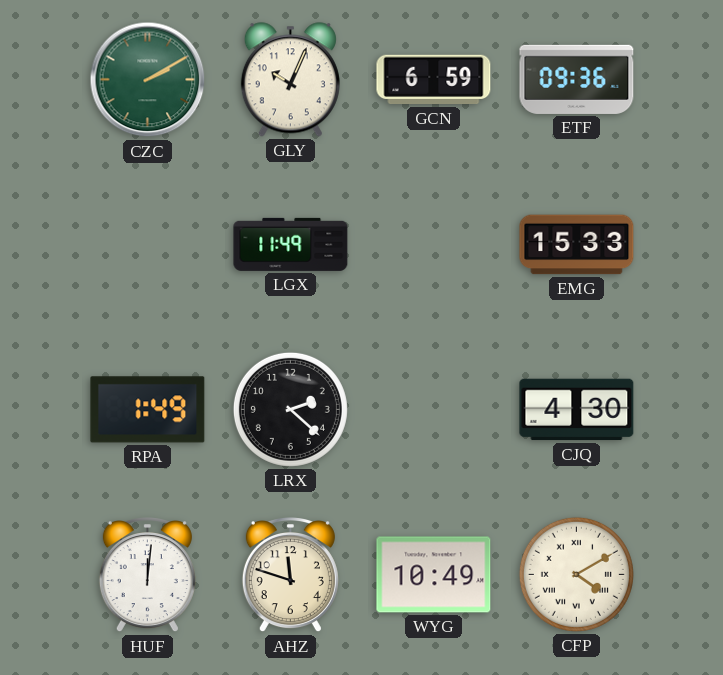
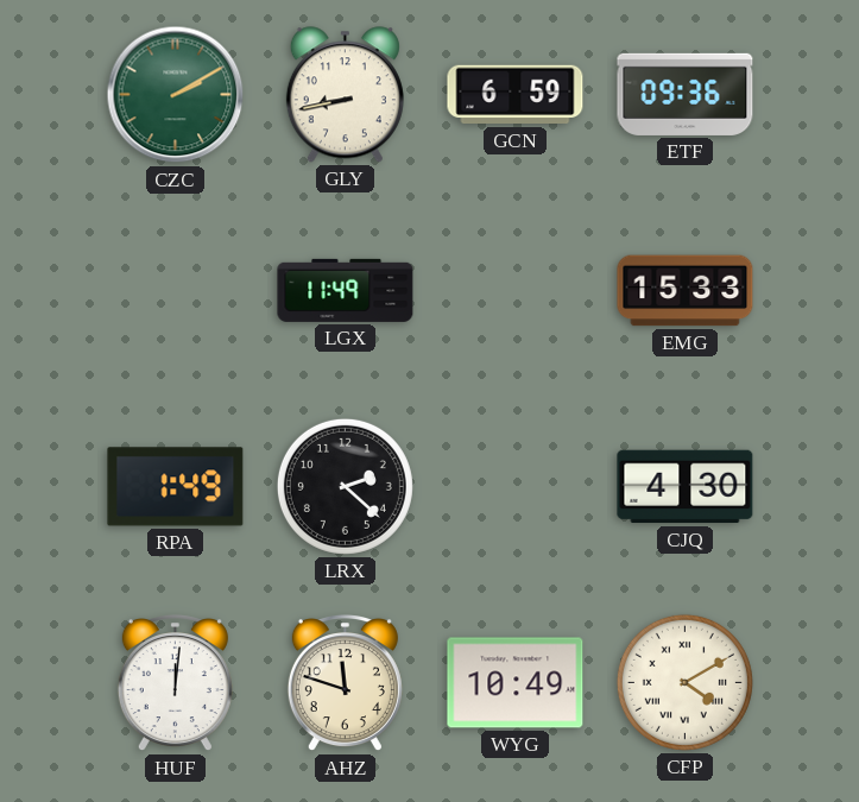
GLY: 10:04 -> 8:43 (345, 95)
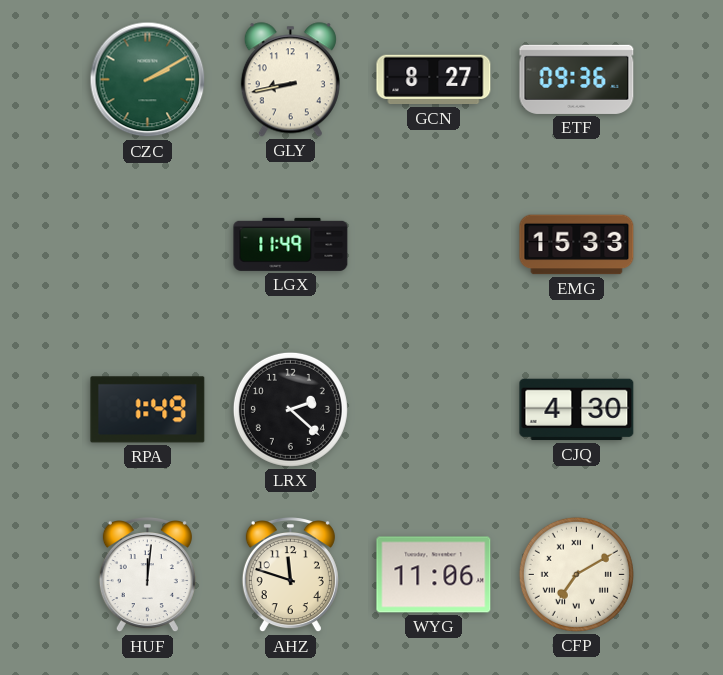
GCN: 6:59 -> 8:27 (434, 80)
WYG: 10:49 -> 11:06 (434, 575)
CFP: 4:10 -> 7:10 (576, 574)
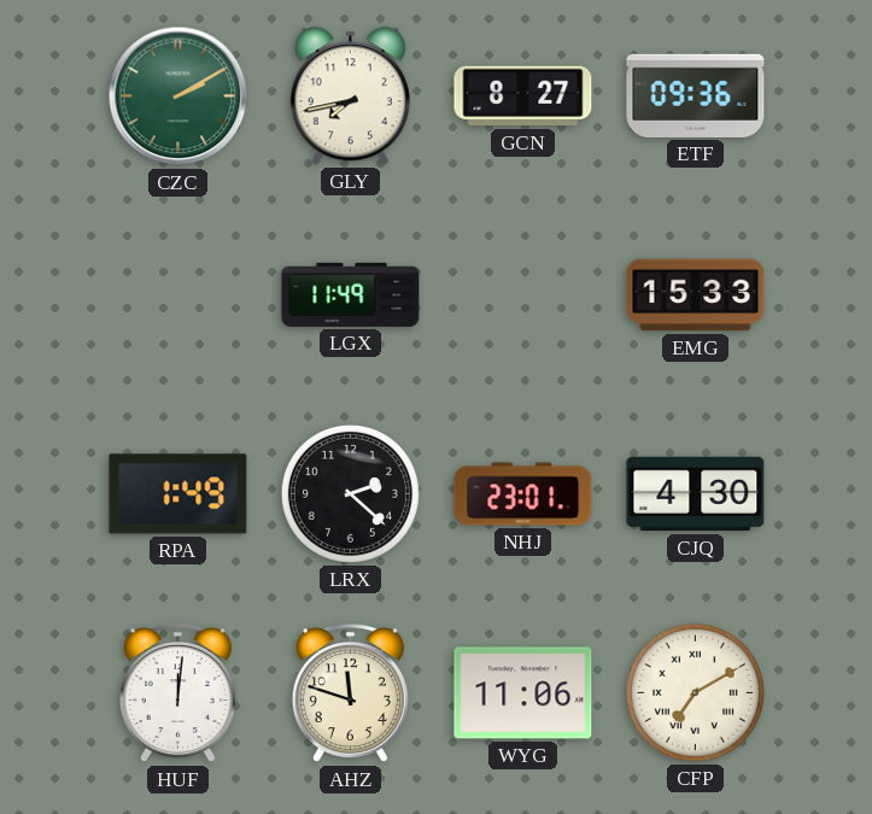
GLY: 8:43 -> 7:43 (350, 96)
NHJ: none -> 23:01 (523, 494)
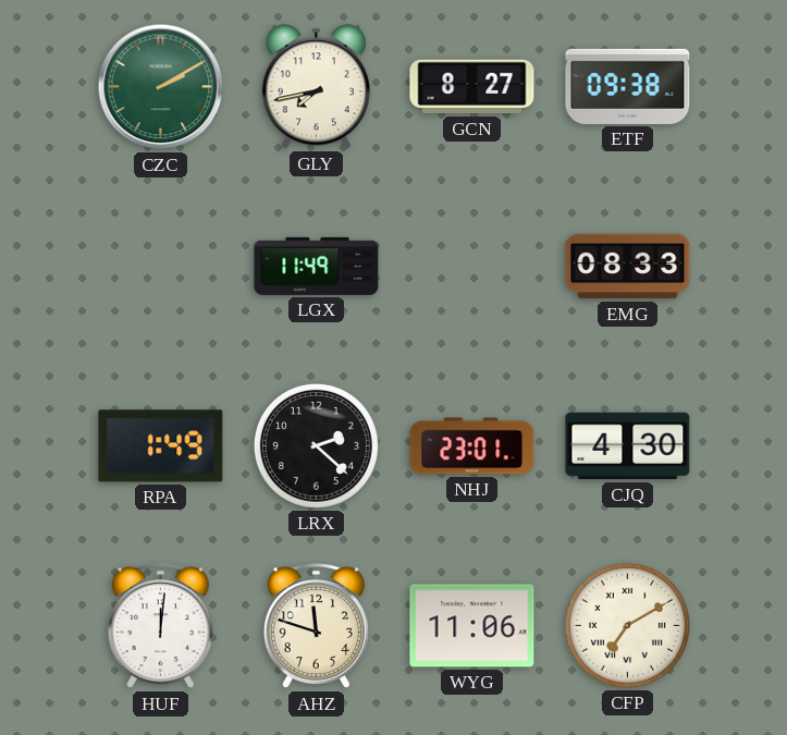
ETF: 09:36 -> 09:38 (628, 86)
EMG: 15:33 -> 08:33 (628, 267)
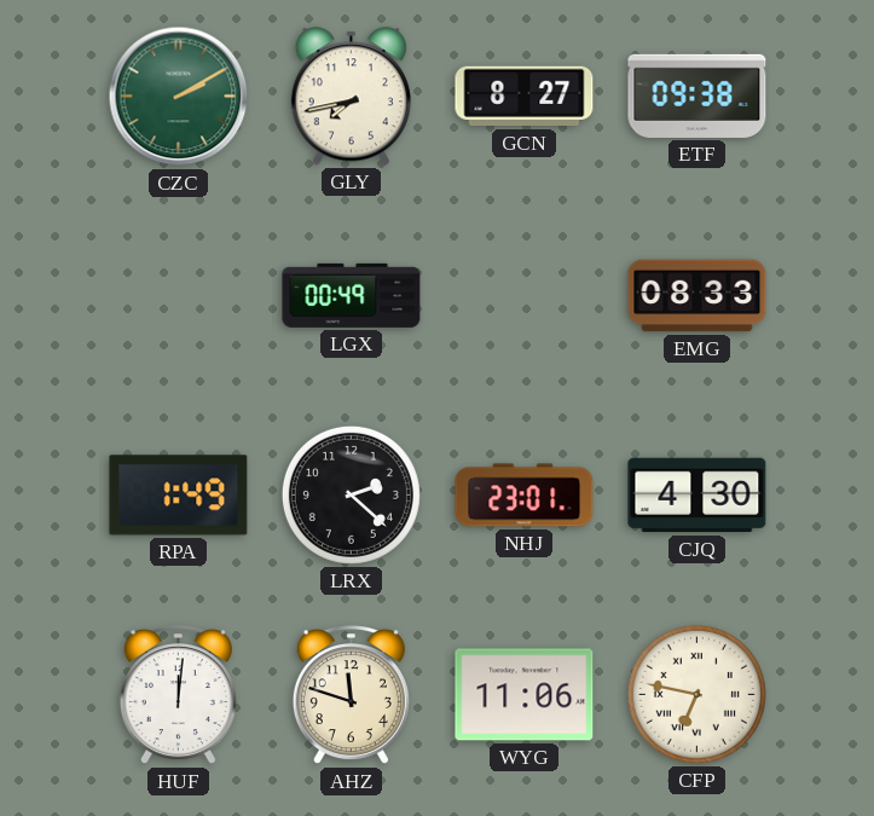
LGX: 11:49 -> 00:49 (352, 295)
CFP: 7:10 -> 6:47 (696, 694)
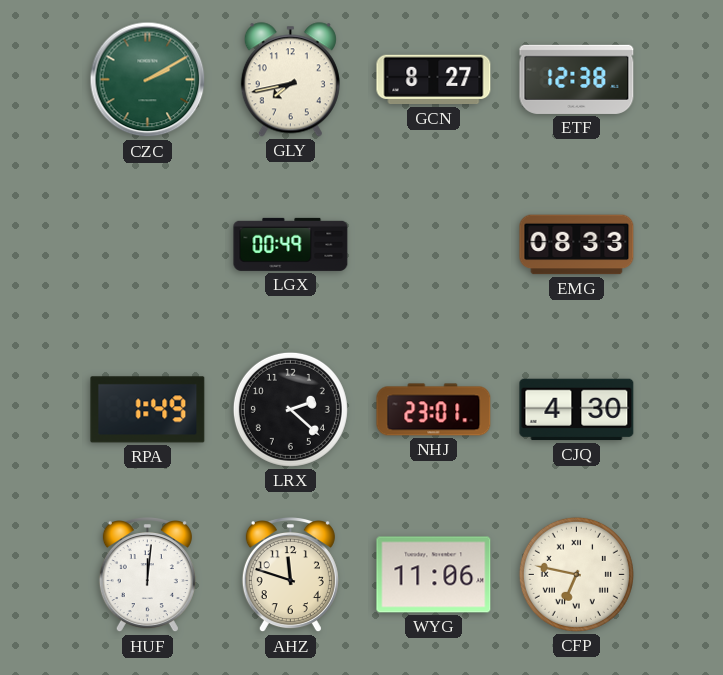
ETF: 09:38 -> 12:38 (577, 79)
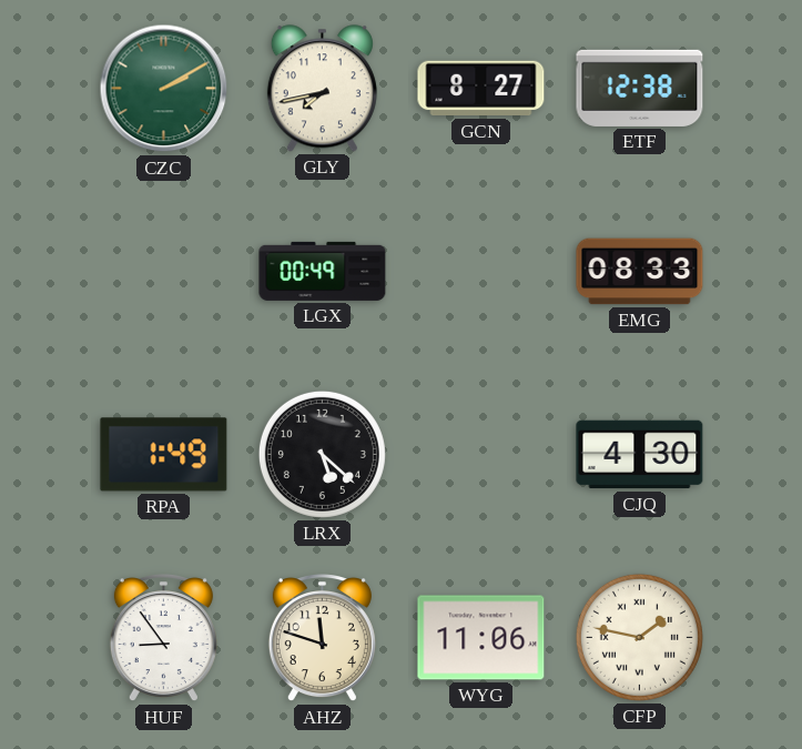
LRX: 2:22 -> 5:22 (322, 454)
NHJ: 23:01 -> none (434, 410)
HUF: 12:01 -> 8:54 (163, 639)
CFP: 6:47 -> 1:47 (639, 637)
